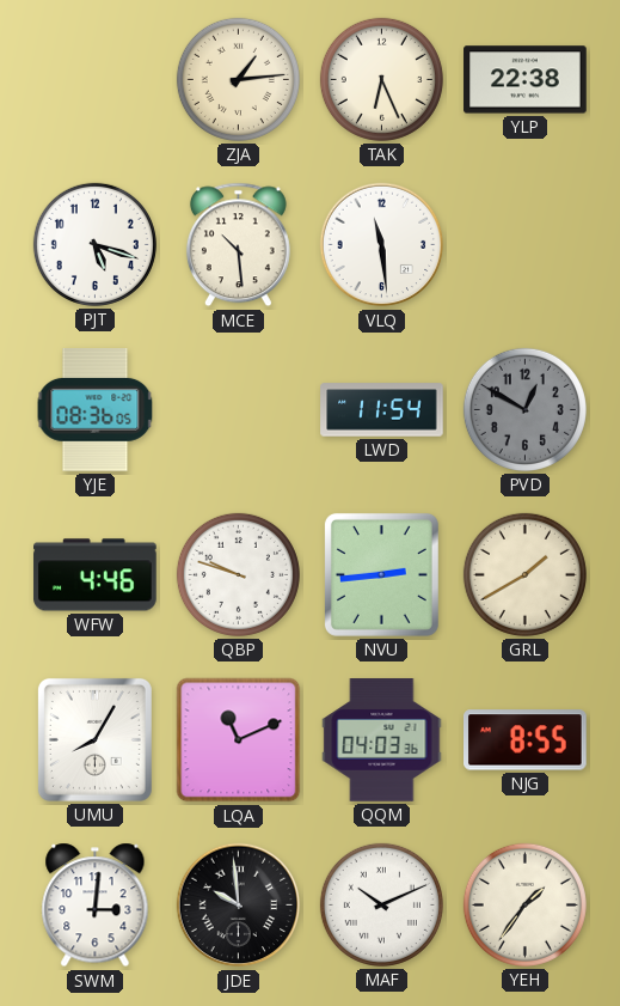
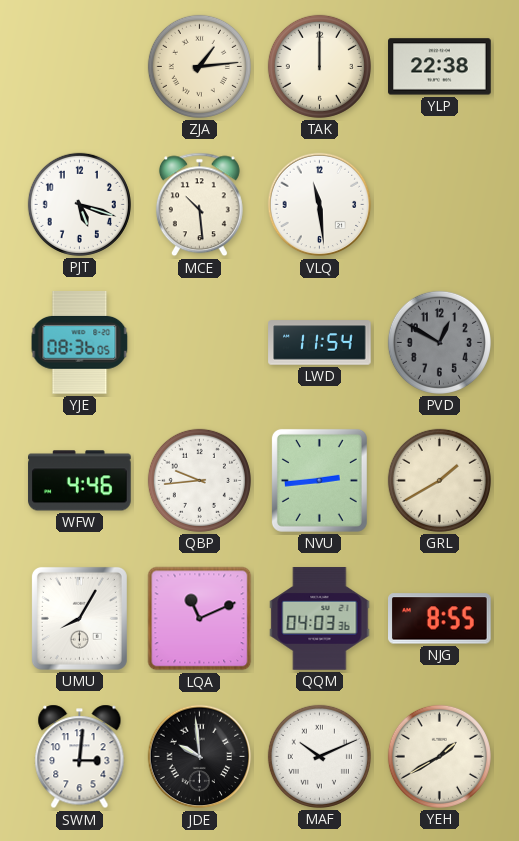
TAK: 6:26 -> 12:00 (319, 66)
QBP: 9:48 -> 9:44 (199, 480)
YEH: 1:36 -> 1:40 (439, 756)
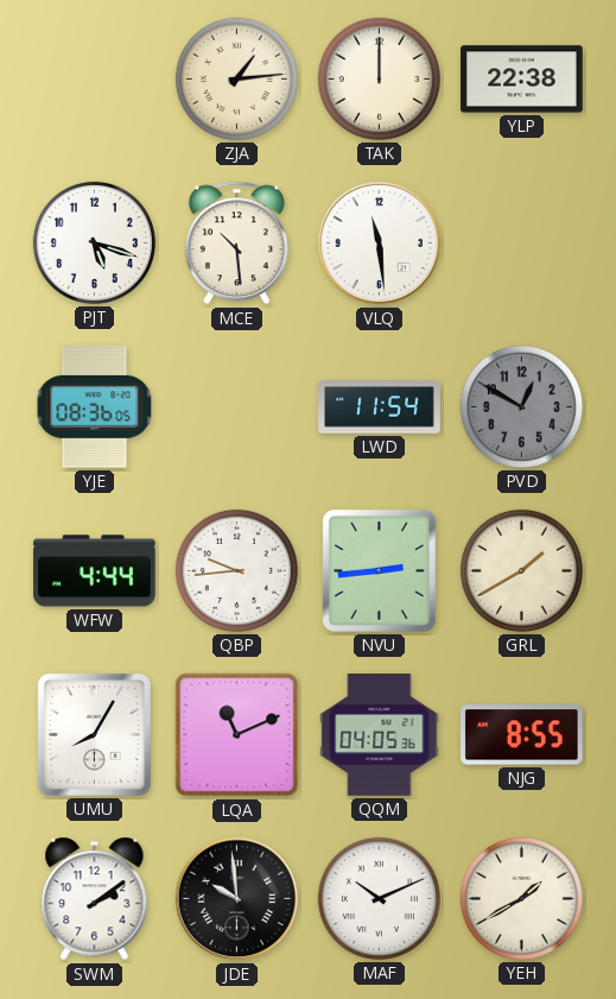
WFW: 4:46 -> 4:44 (95, 571)
QQM: 04:03 -> 04:05 (380, 735)
SWM: 3:01 -> 2:09 (95, 899)
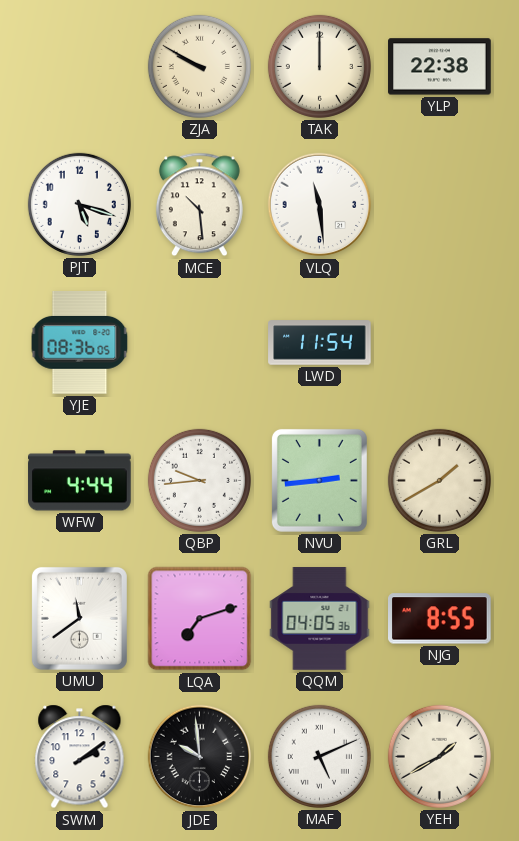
ZJA: 1:14 -> 9:50 (199, 66)
PVD: 12:50 -> none (521, 406)
UMU: 8:05 -> 11:39 (79, 618)
LQA: 11:11 -> 7:12 (200, 619)
MAF: 10:11 -> 5:11 (319, 756)
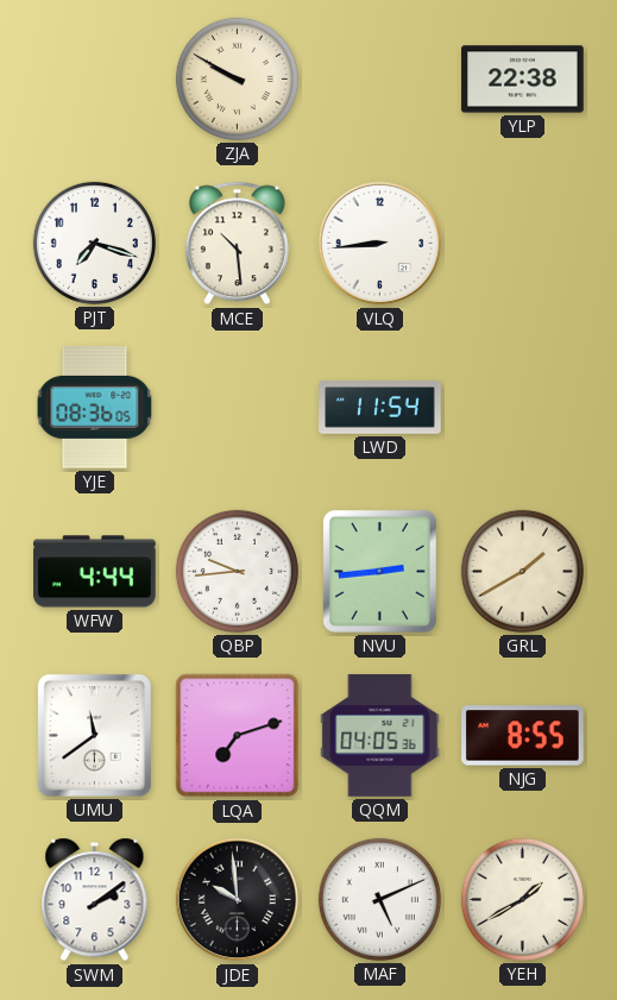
TAK: 12:00 -> none (319, 66)
PJT: 5:18 -> 7:18 (94, 243)
VLQ: 11:29 -> 8:44 (380, 244)
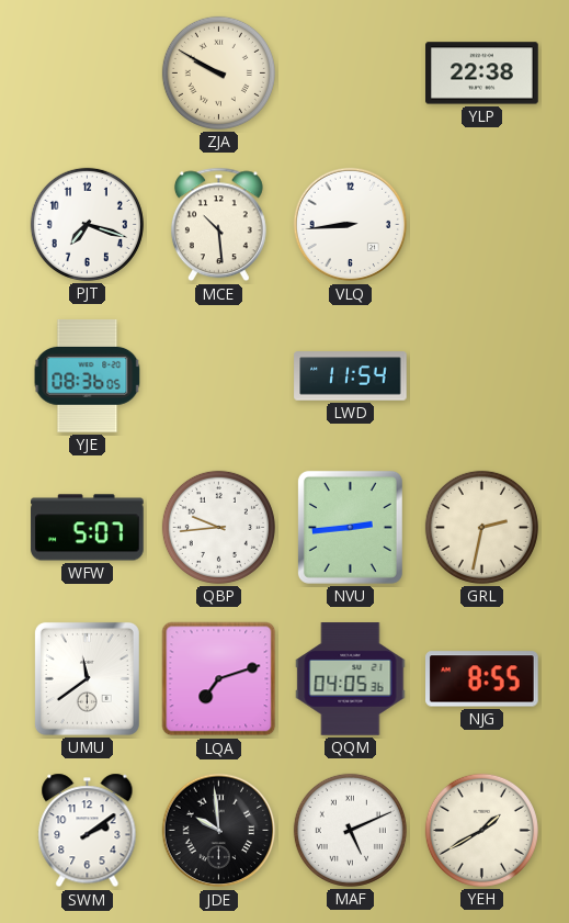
WFW: 4:44 -> 5:07 (88, 528)
GRL: 1:40 -> 2:32 (481, 527)
